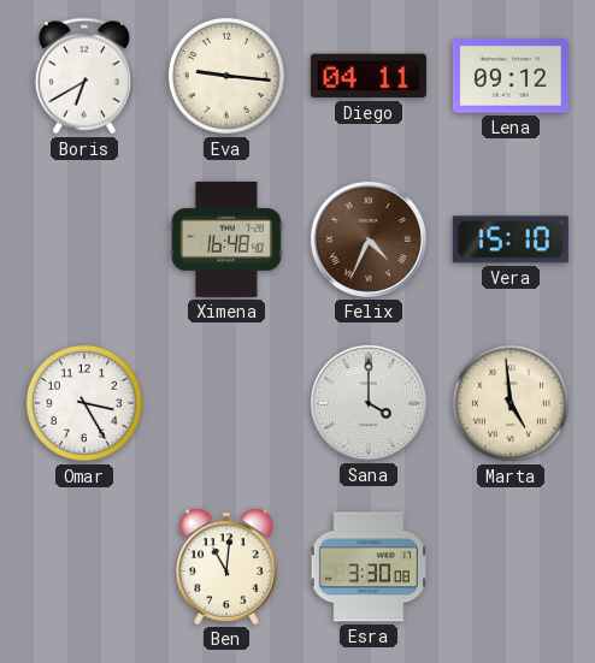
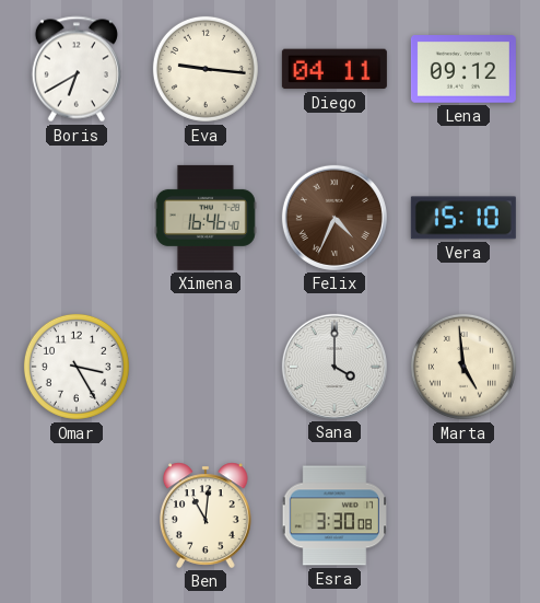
Ximena: 16:48 -> 16:46 (206, 218)
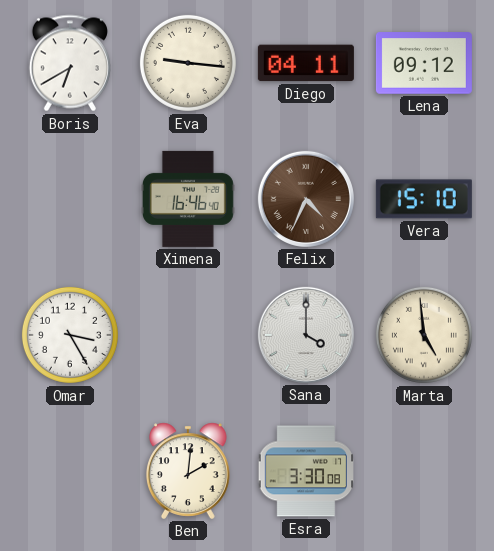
Ben: 11:01 -> 2:01 (188, 471)
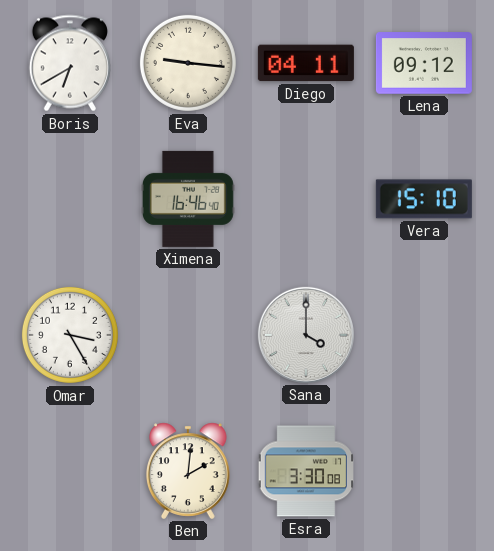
Felix: 4:34 -> none (306, 199)
Marta: 4:59 -> none (424, 335)
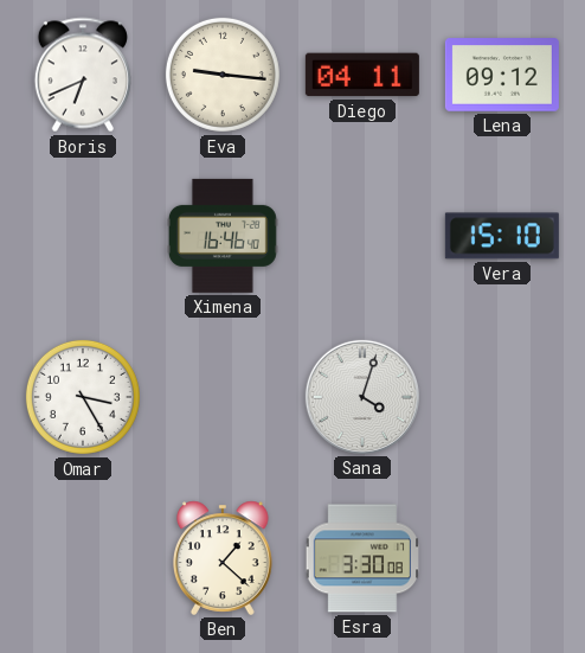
Boris: 6:40 -> 6:41 (83, 75)
Sana: 4:00 -> 4:03 (362, 397)
Ben: 2:01 -> 1:22 (223, 558)
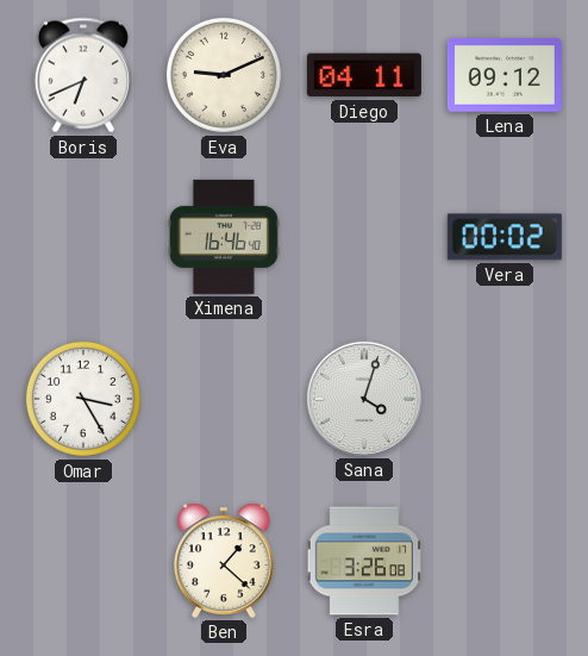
Eva: 9:16 -> 9:11 (224, 75)
Vera: 15:10 -> 00:02 (505, 237)
Esra: 3:30 -> 3:26 (363, 561)
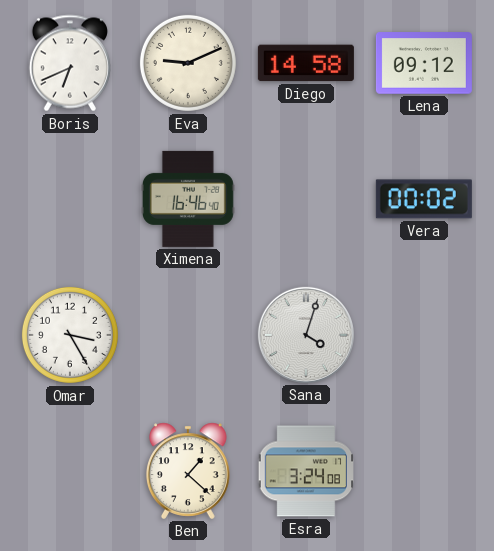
Diego: 04:11 -> 14:58 (306, 63)
Esra: 3:26 -> 3:24 (305, 471)
